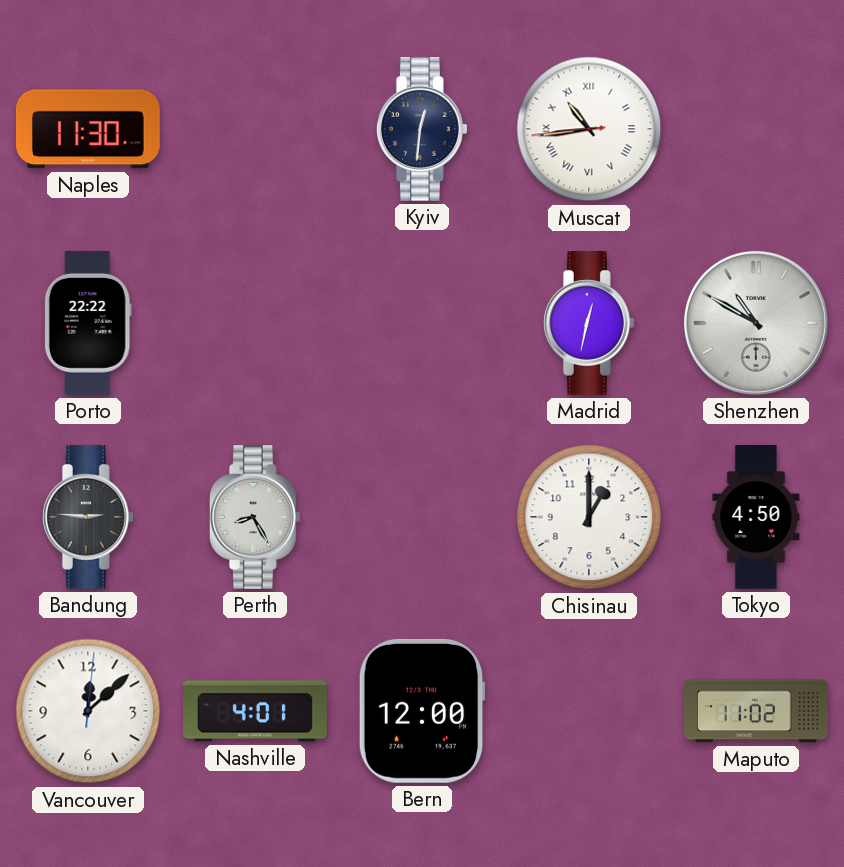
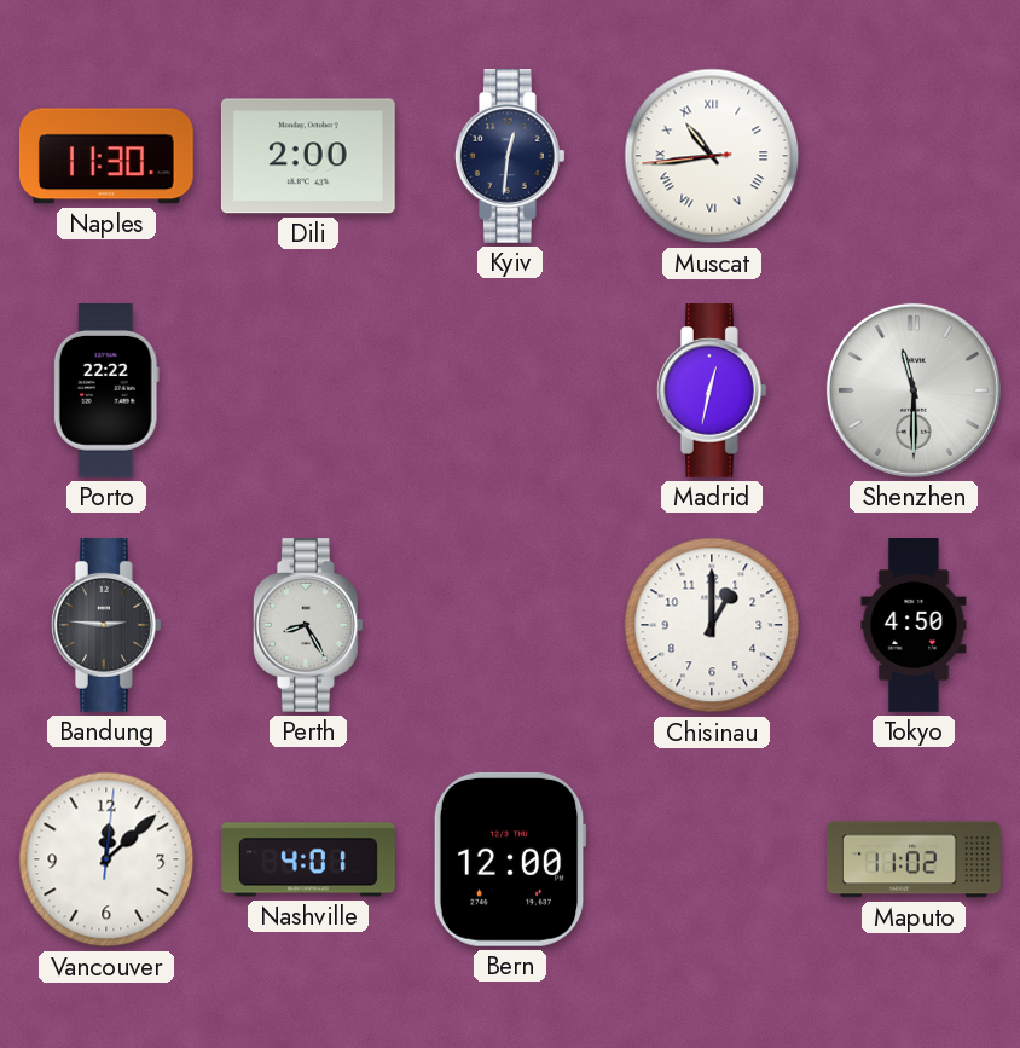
Dili: none -> 2:00 (308, 156)
Shenzhen: 10:50 -> 11:30 (914, 390)
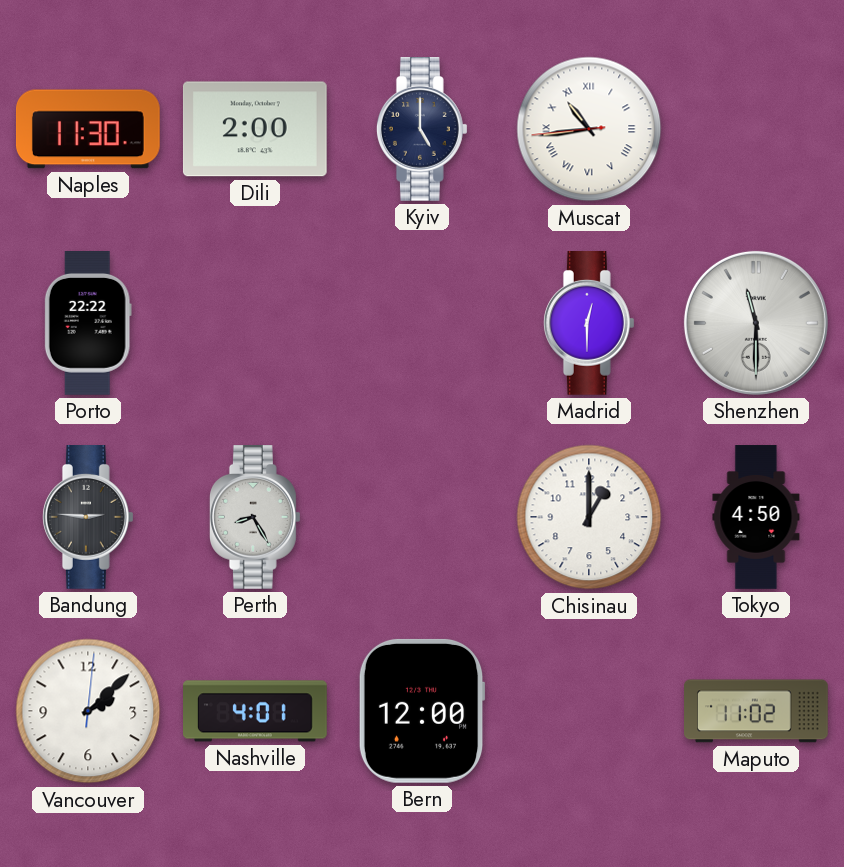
Kyiv: 12:31 -> 5:00 (422, 130)
Madrid: 12:32 -> 12:30 (589, 324)
Vancouver: 12:08 -> 2:08 (88, 711)
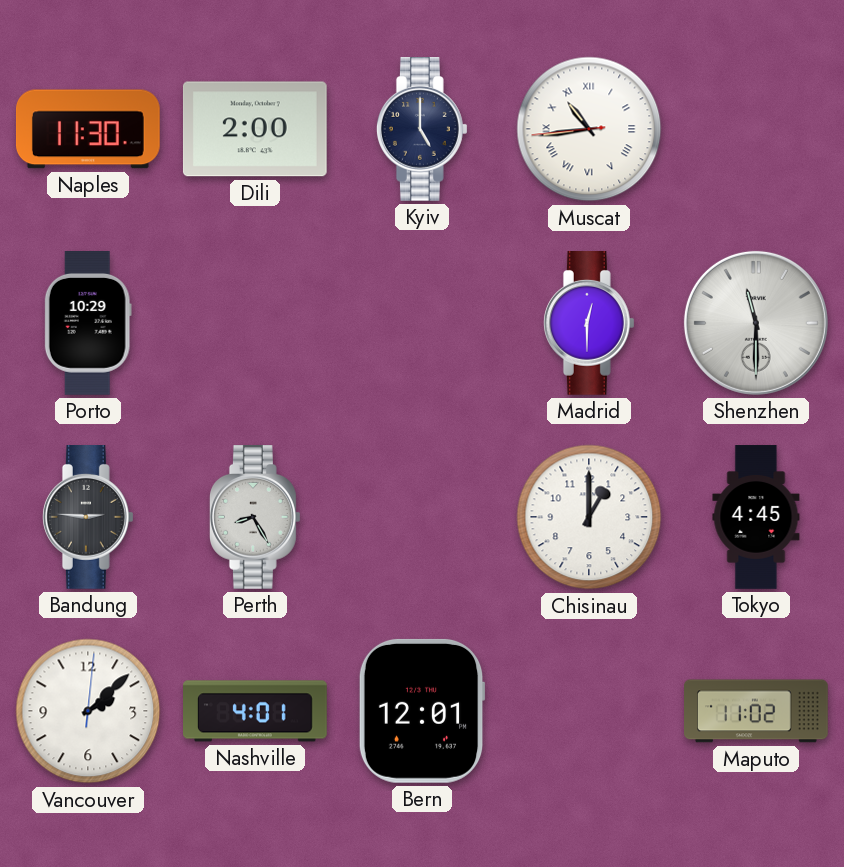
Porto: 22:22 -> 10:29 (88, 324)
Tokyo: 4:50 -> 4:45 (756, 517)
Bern: 12:00 -> 12:01 (422, 711)
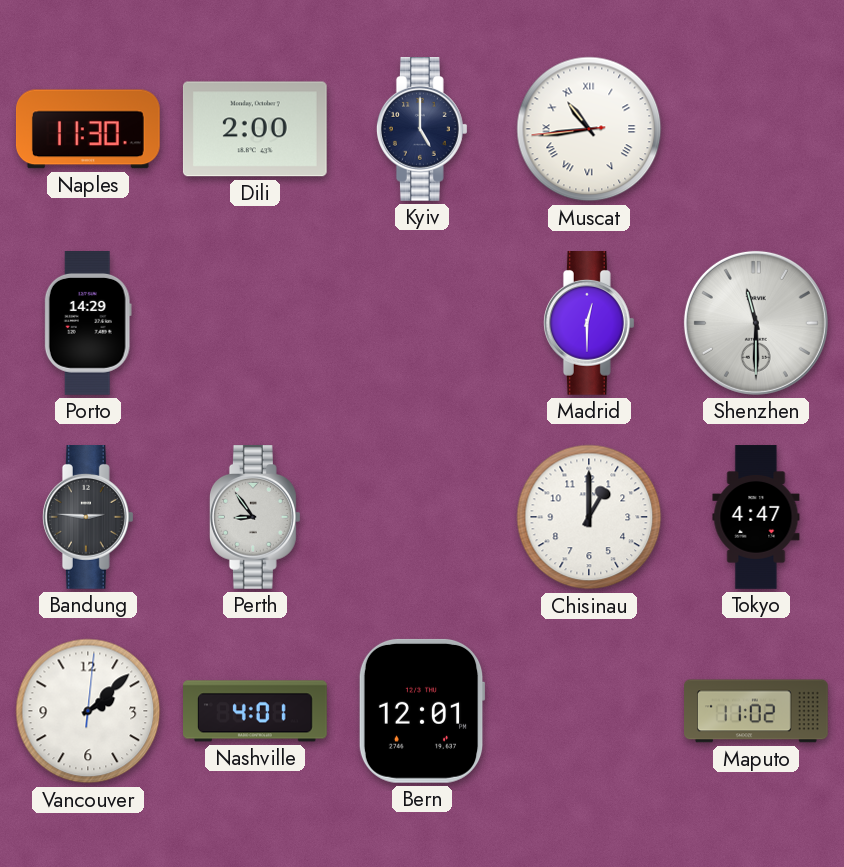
Porto: 10:29 -> 14:29 (88, 324)
Perth: 8:25 -> 8:54 (255, 518)
Tokyo: 4:45 -> 4:47 (756, 517)
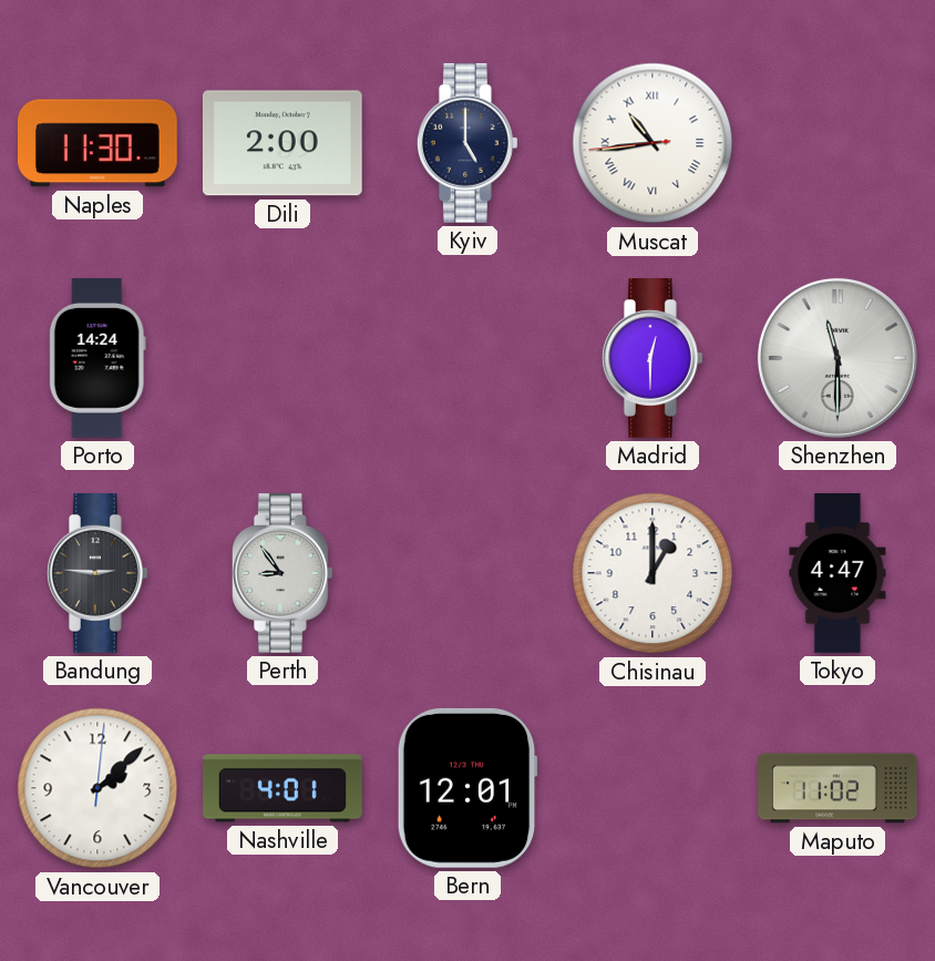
Porto: 14:29 -> 14:24 (97, 359)
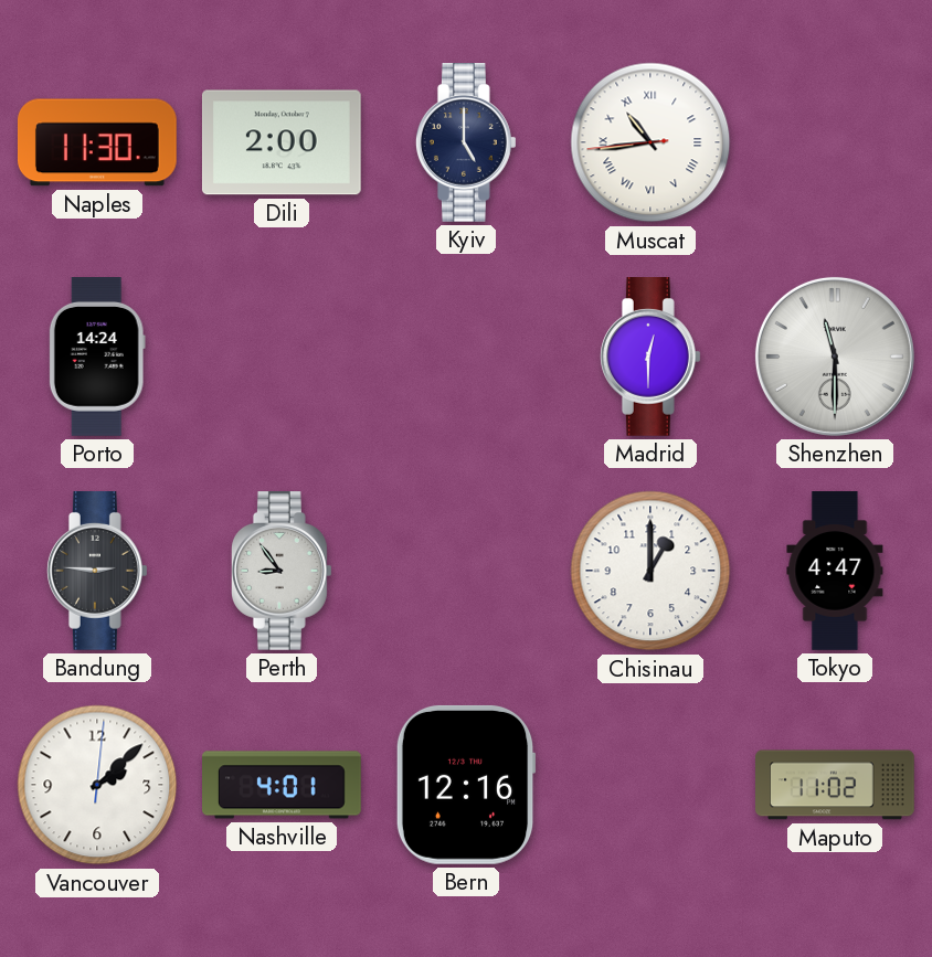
Bern: 12:01 -> 12:16 (466, 785)
